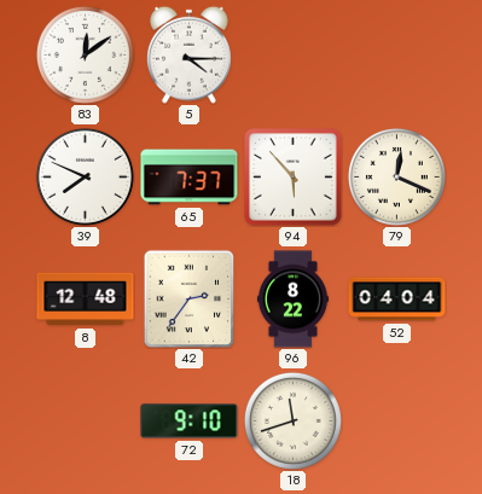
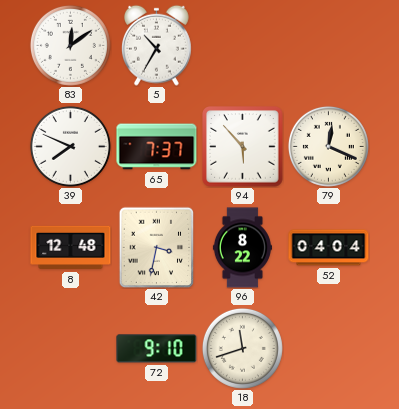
5: 4:15 -> 10:35 (156, 45)
42: 2:36 -> 3:32 (157, 247)
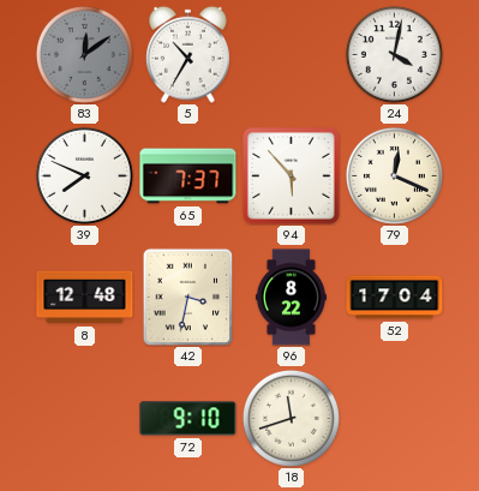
83 dial: white -> grey (84, 54)
24: none -> 4:02 (394, 54)
52: 04:04 -> 17:04 (395, 298)
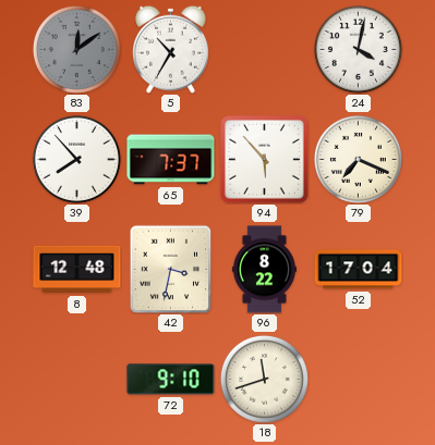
39: 7:49 -> 7:53 (76, 159)
79: 12:19 -> 7:19 (358, 159)
